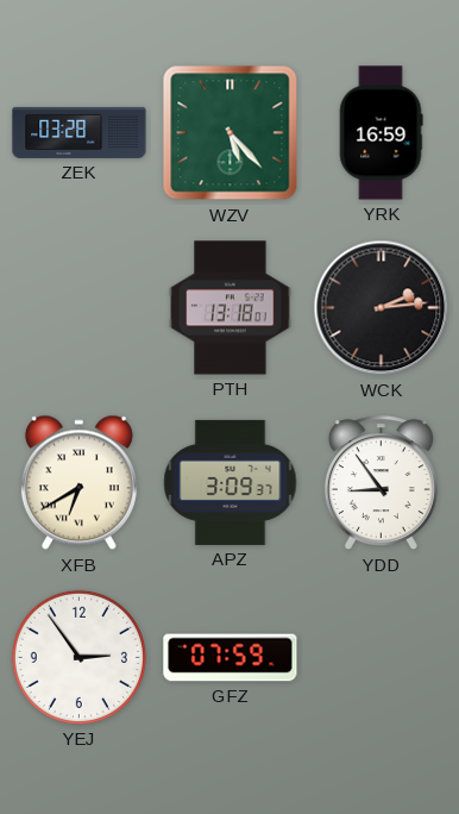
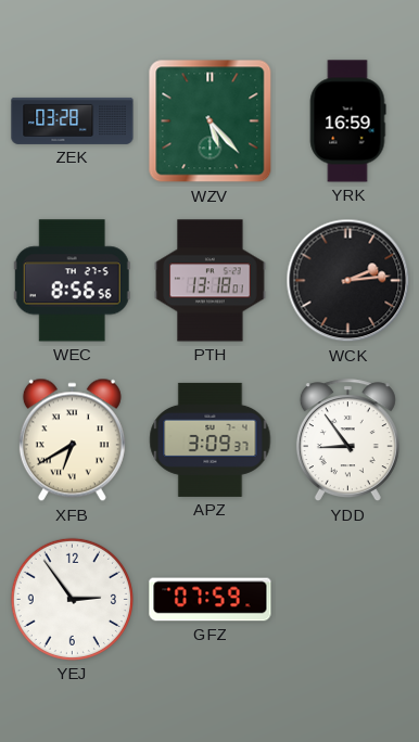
WEC: none -> 8:56 (72, 281)
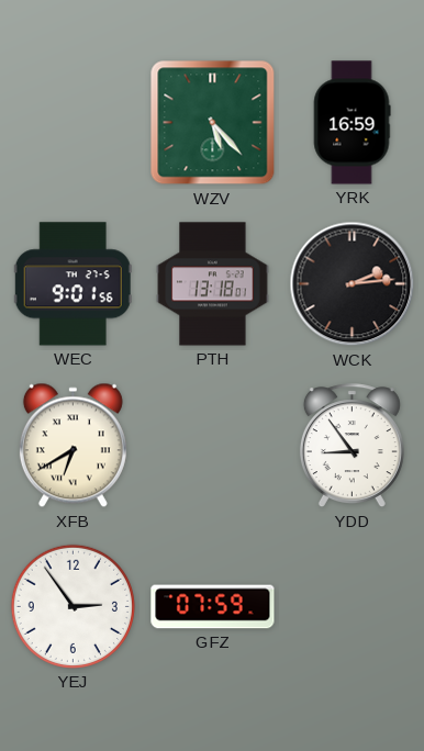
ZEK: 03:28 -> none (73, 120)
WEC: 8:56 -> 9:01 (72, 284)
APZ: 3:09 -> none (211, 439)
